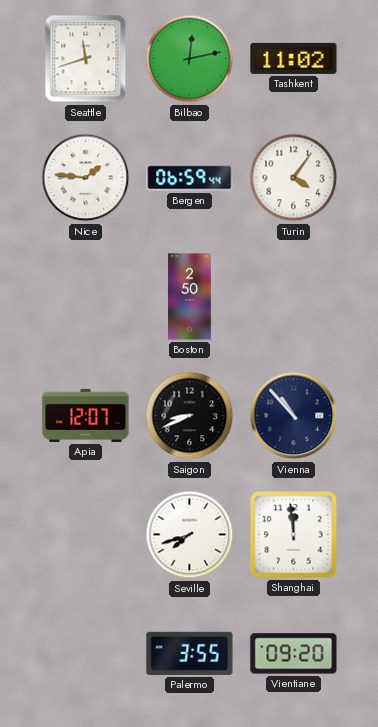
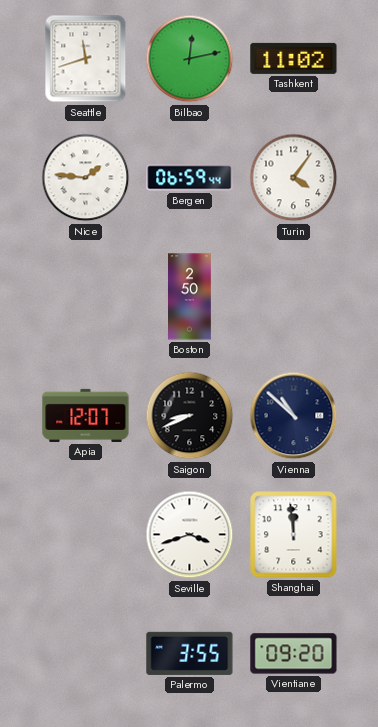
Vienna: 10:53 -> 10:52 (294, 416)
Seville: 7:42 -> 3:42 (190, 535)
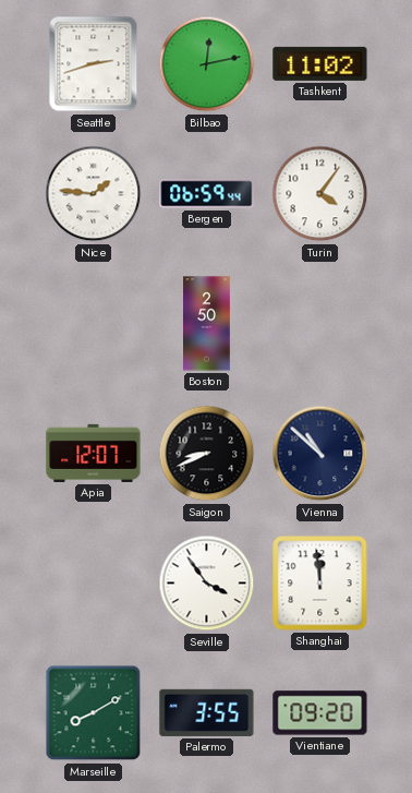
Seattle: 11:42 -> 2:42 (94, 64)
Seville: 3:42 -> 3:54 (207, 584)
Marseille: none -> 8:10 (94, 713)
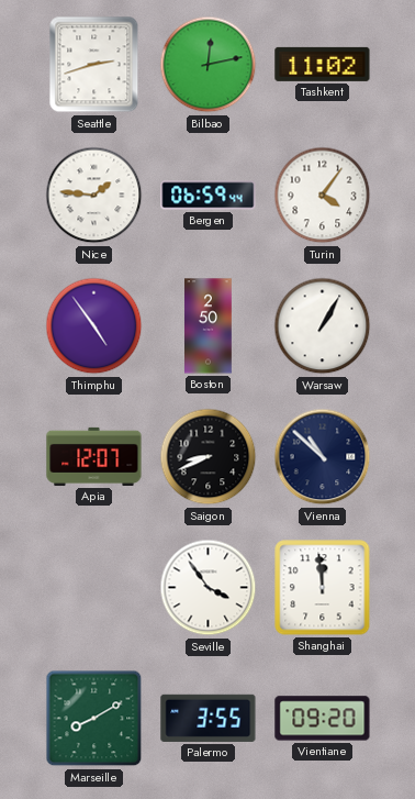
Thimphu: none -> 4:54 (94, 326)
Warsaw: none -> 1:05 (323, 326)
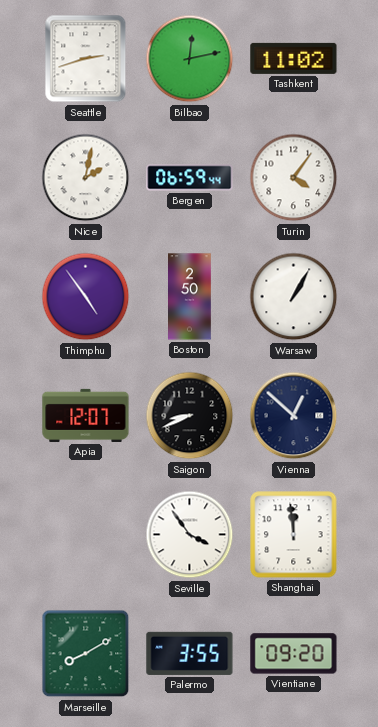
Nice: 1:46 -> 2:02 (86, 178)
Vienna: 10:52 -> 12:52 (294, 416)
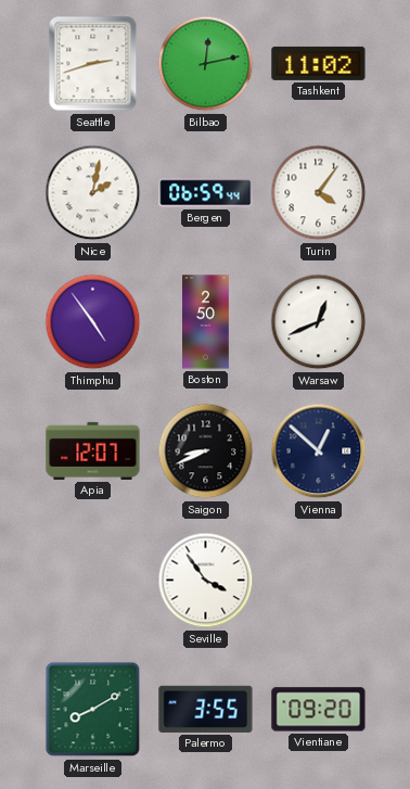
Warsaw: 1:05 -> 12:41 (319, 322)
Shanghai: 11:59 -> none (294, 535)
